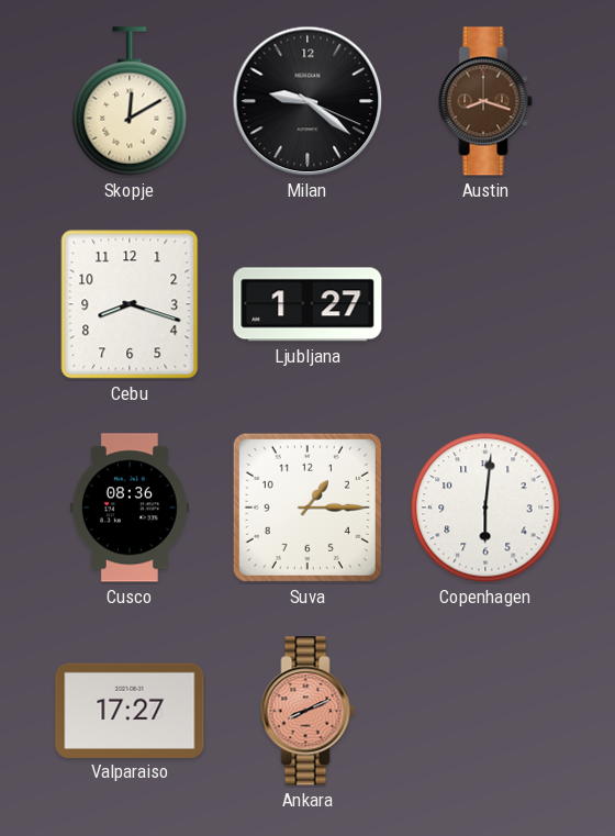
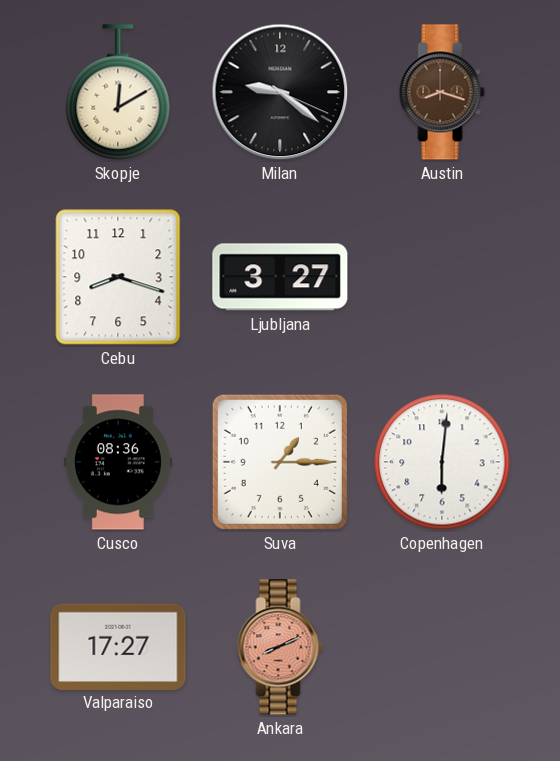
Ljubljana: 1:27 -> 3:27 (280, 277)
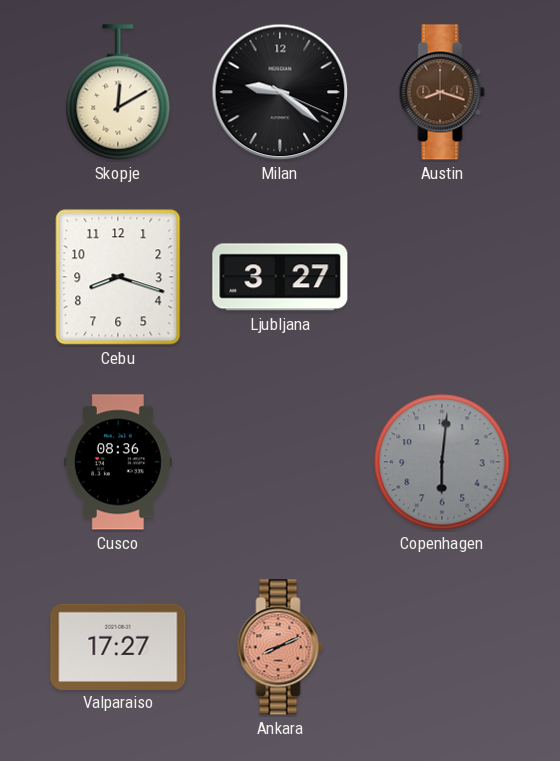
Suva: 1:15 -> none (280, 462)
Copenhagen dial: white -> grey (442, 462)
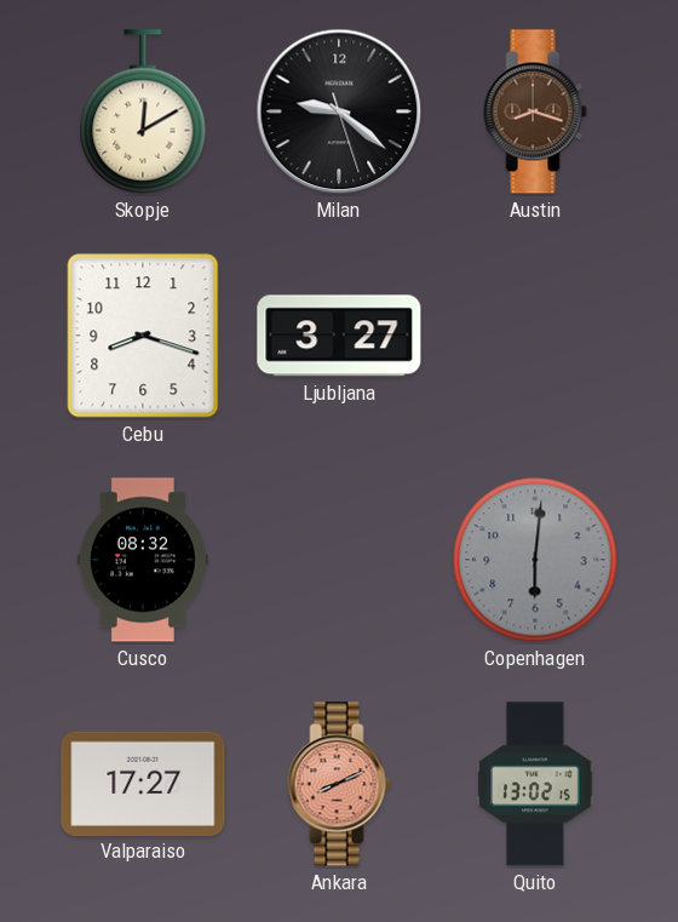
Milan: 9:21:19 -> 9:21:27 (339, 111)
Cusco: 08:36 -> 08:32 (143, 560)
Quito: none -> 13:02 (535, 784)
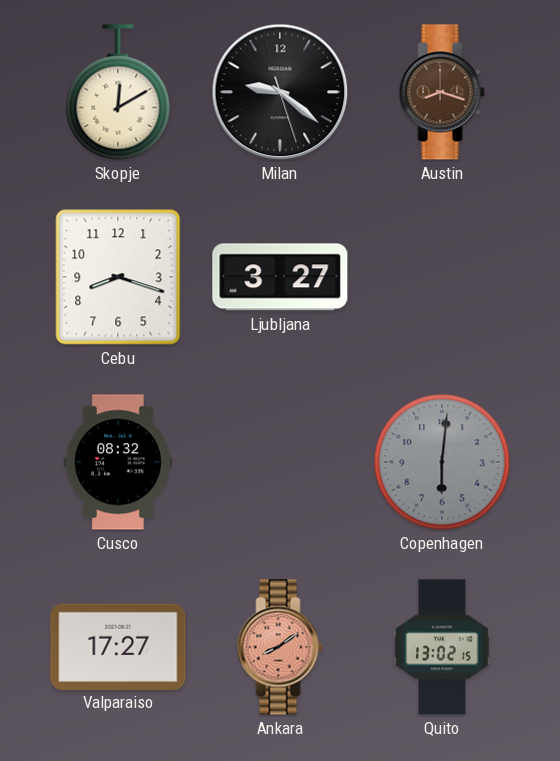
Ankara: 8:11 -> 8:09 (280, 647)
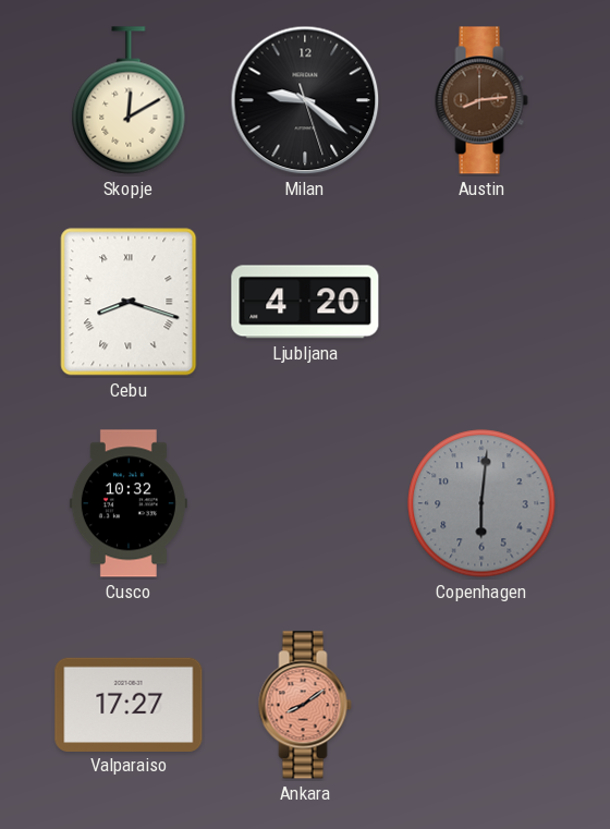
Austin: 8:18 -> 8:14 (481, 100)
Cebu numerals: Arabic -> Roman (129, 302)
Ljubljana: 3:27 -> 4:20 (305, 302)
Cusco: 08:32 -> 10:32 (129, 503)
Quito: 13:02 -> none (442, 647)
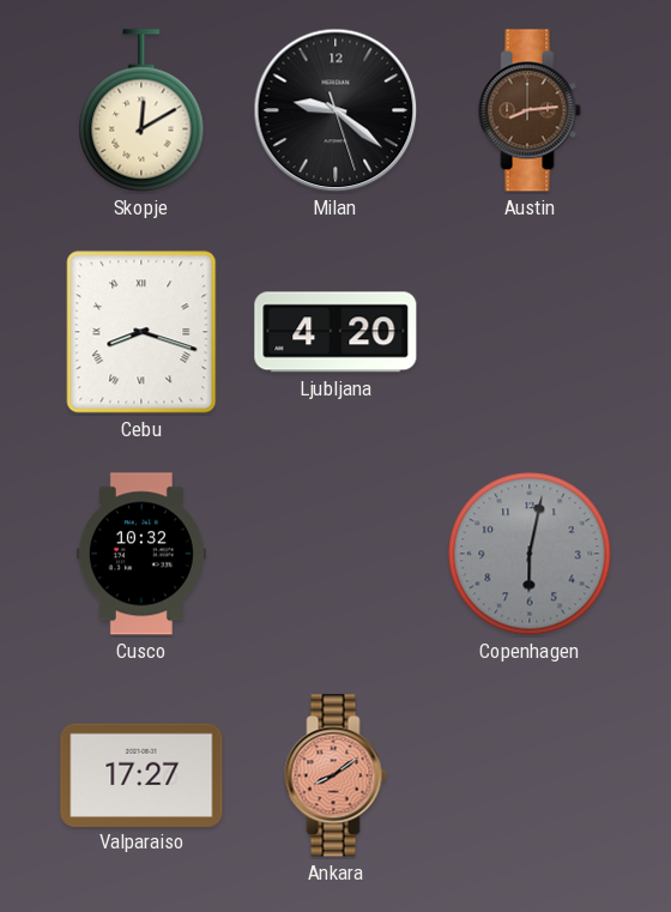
Copenhagen: 6:01 -> 6:02 (530, 554)
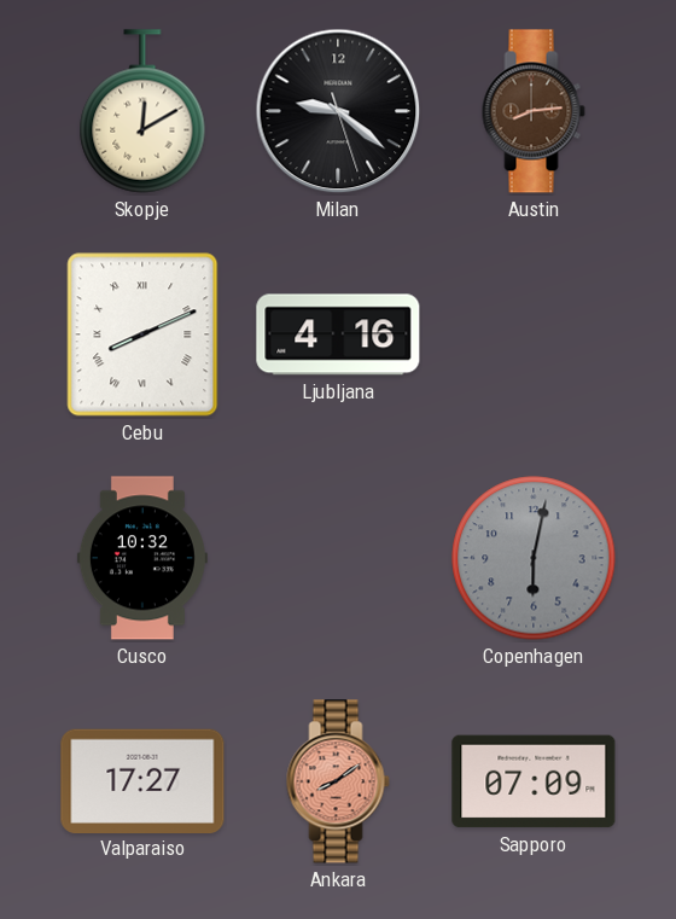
Cebu: 8:18 -> 8:11 (142, 335)
Ljubljana: 4:20 -> 4:16 (338, 335)
Sapporo: none -> 07:09 (534, 781)
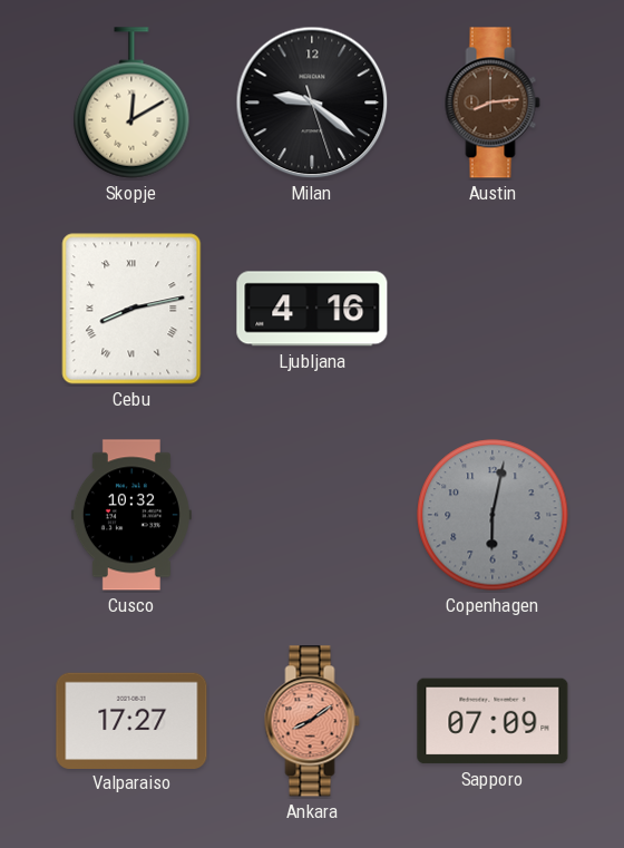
Cebu: 8:11 -> 8:13 (131, 309)
